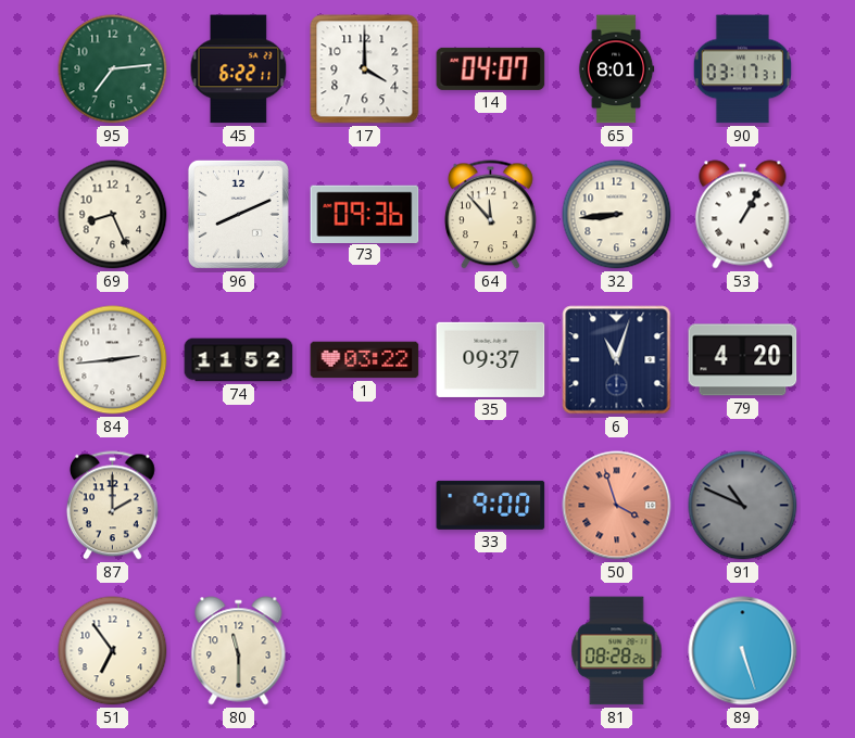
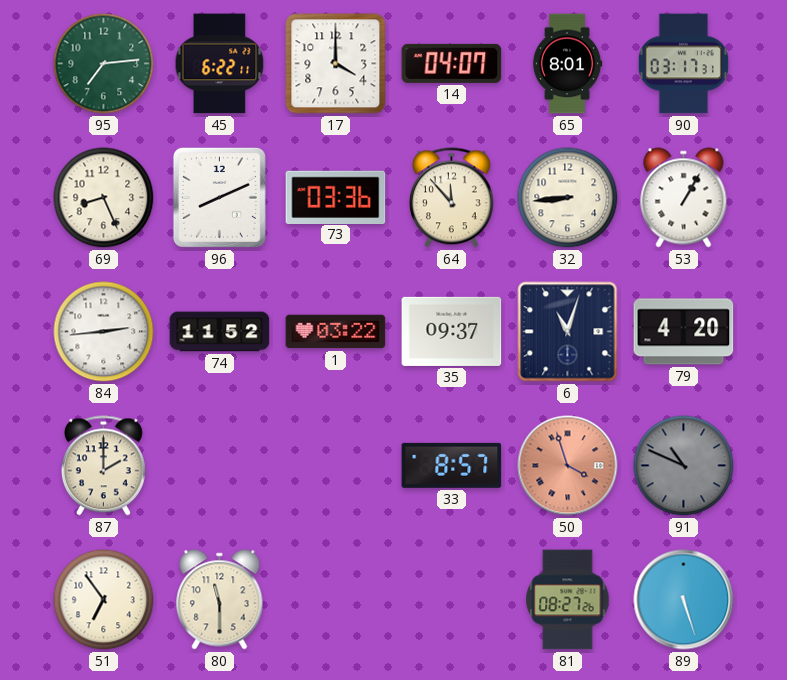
73: 09:36 -> 03:36 (336, 197)
33: 9:00 -> 8:57 (452, 465)
81: 08:28 -> 08:27 (568, 600)
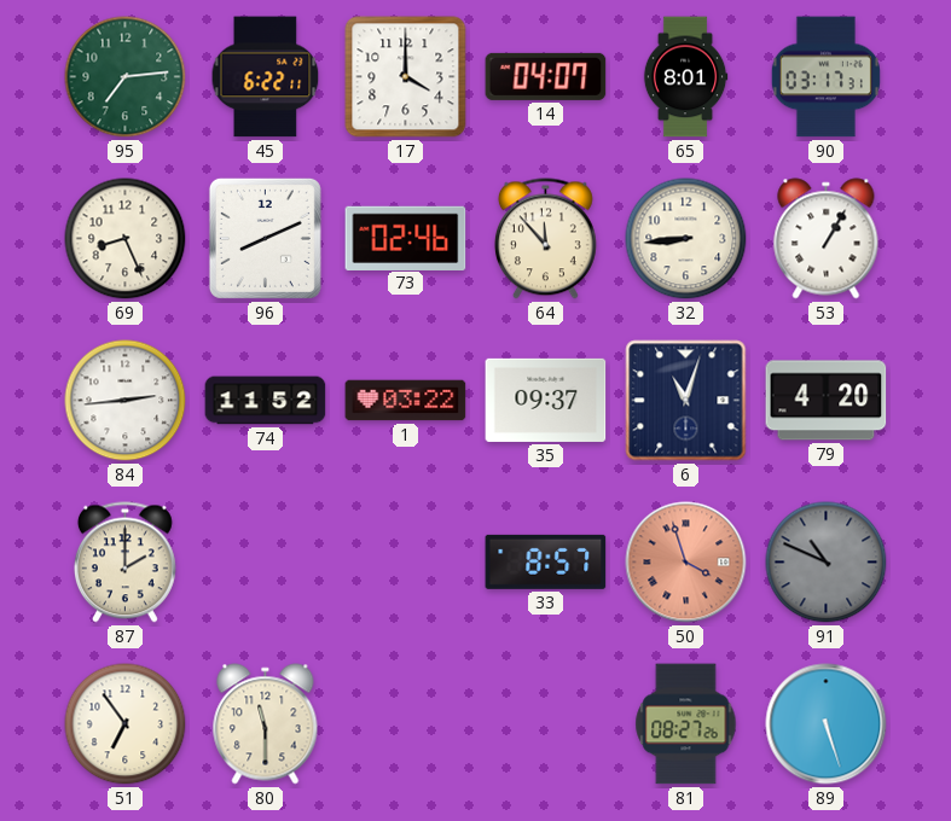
73: 03:36 -> 02:46 (406, 238)
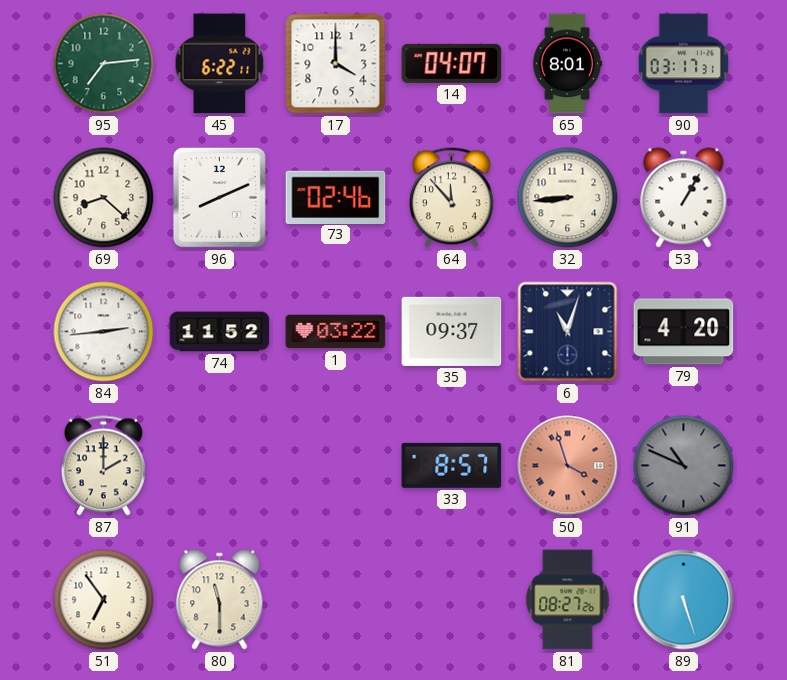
69: 8:26 -> 8:22 (104, 198)
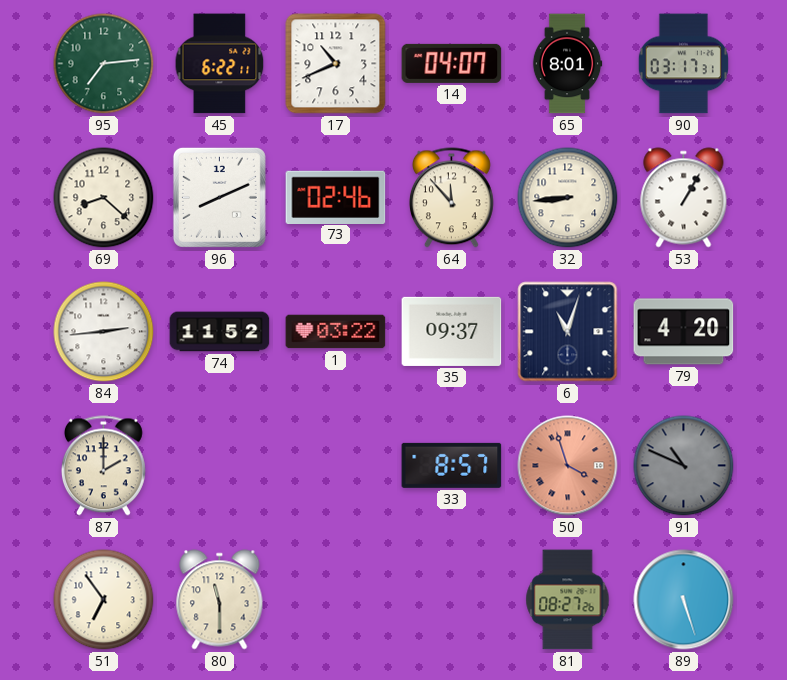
17: 4:00 -> 10:41 (336, 64)
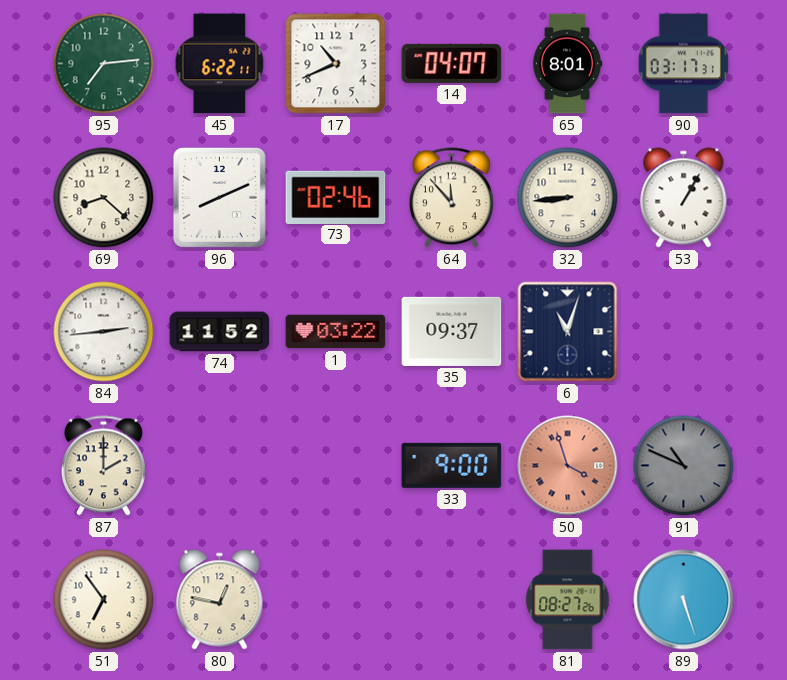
79: 4:20 -> none (684, 332)
33: 8:57 -> 9:00 (452, 465)
80: 11:30 -> 12:47 (220, 600)
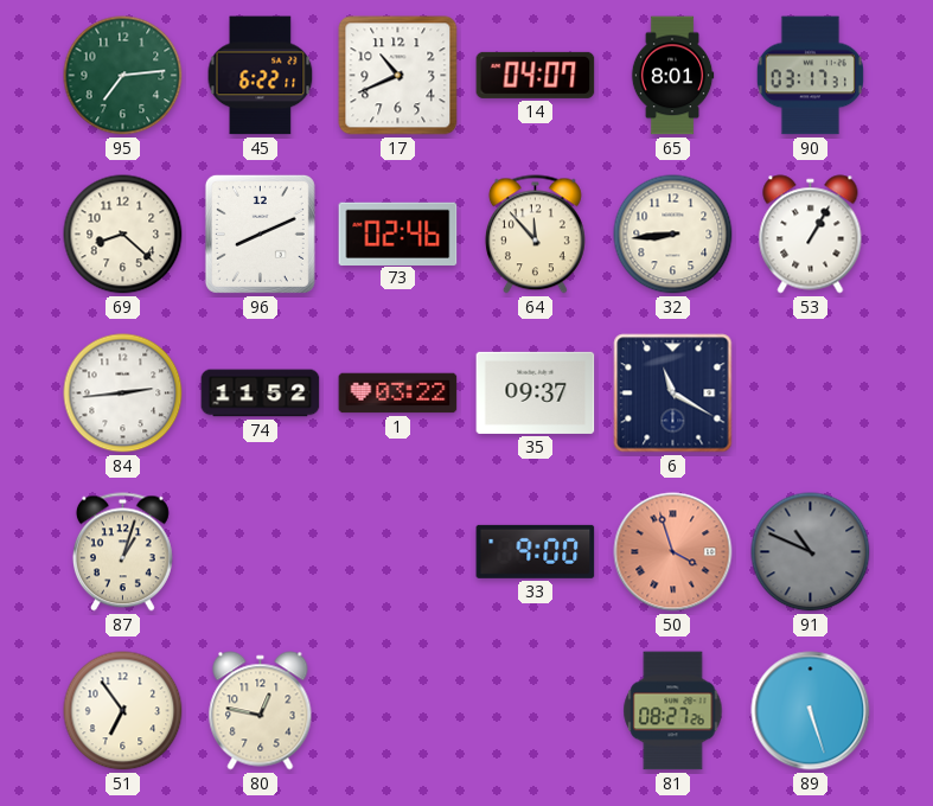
6: 11:03 -> 11:20 (673, 394)
87: 2:00 -> 1:03 (122, 552)
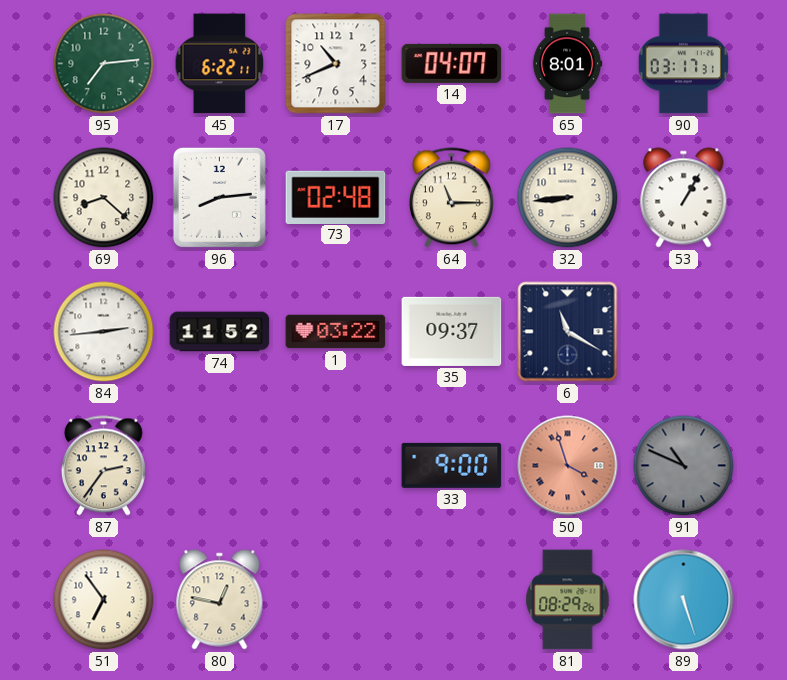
96: 8:11 -> 8:14 (219, 197)
73: 02:46 -> 02:48 (336, 197)
64: 11:53 -> 11:15 (451, 198)
87: 1:03 -> 2:36 (103, 466)
81: 08:27 -> 08:29 (568, 600)
